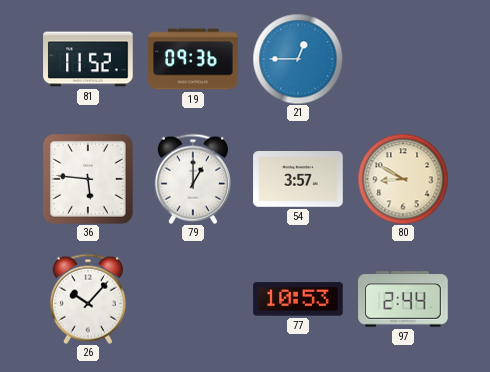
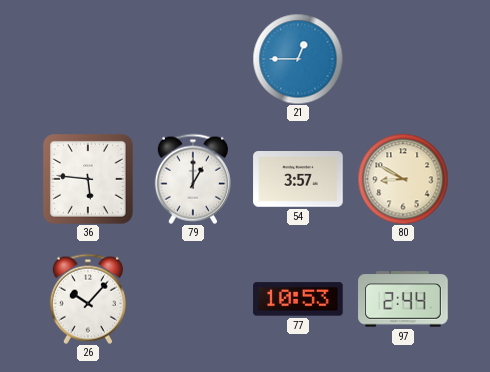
81: 11:52 -> none (88, 59)
19: 09:36 -> none (193, 59)
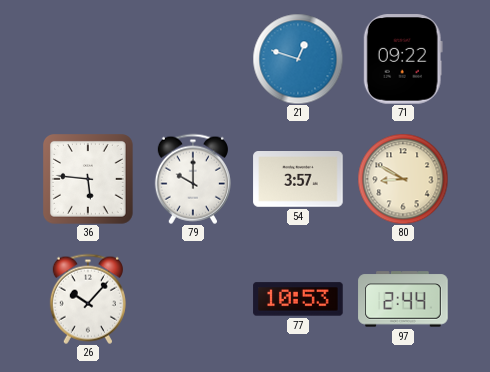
21: 12:45 -> 12:48 (298, 59)
71: none -> 09:22 (403, 59)
79: 1:00 -> 10:00 (193, 179)
